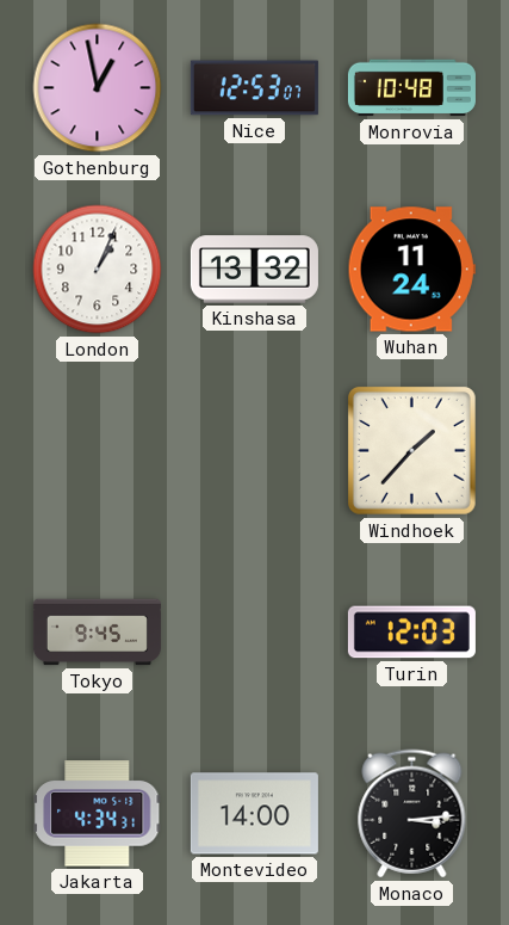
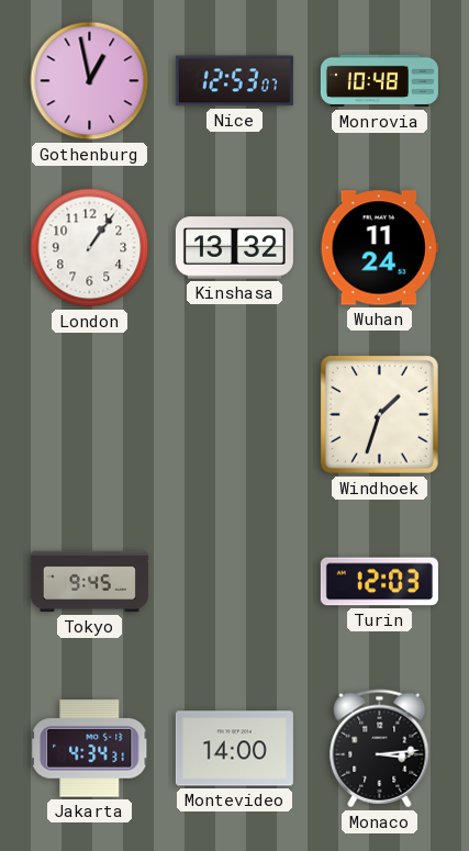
London: 1:04 -> 1:06 (90, 248)
Windhoek: 1:37 -> 1:33 (379, 414)
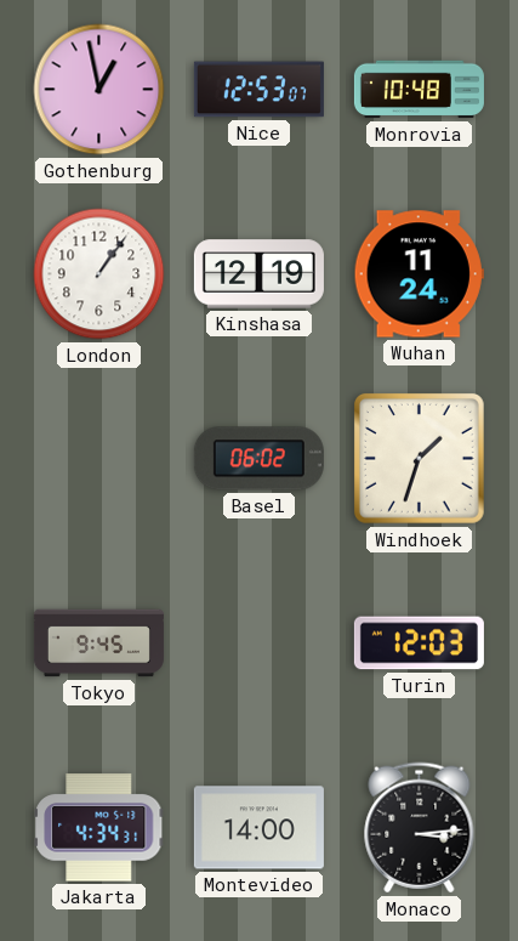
Kinshasa: 13:32 -> 12:19 (258, 274)
Basel: none -> 06:02 (258, 459)
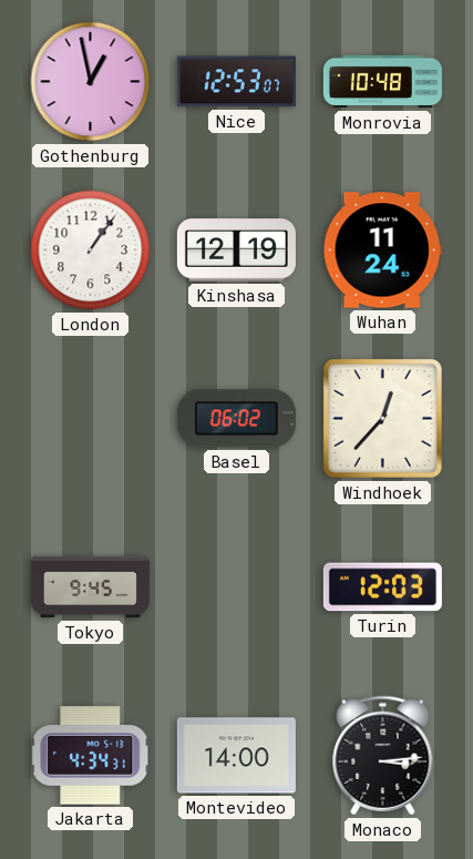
Windhoek: 1:33 -> 12:37 (382, 418)
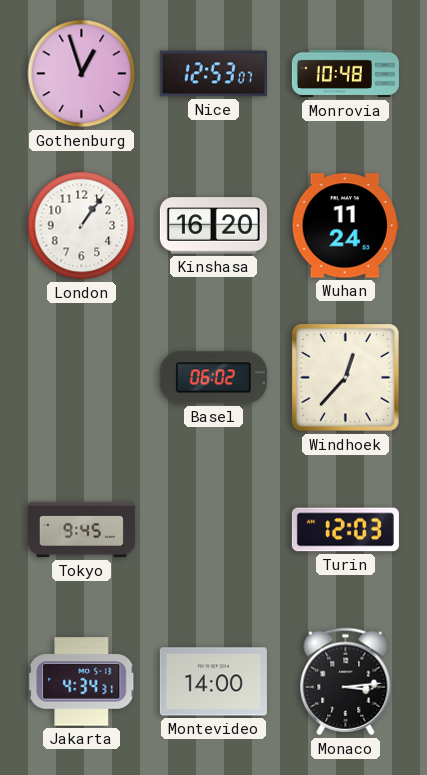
Gothenburg: 12:58 -> 12:57 (82, 74)
Kinshasa: 12:19 -> 16:20 (213, 226)
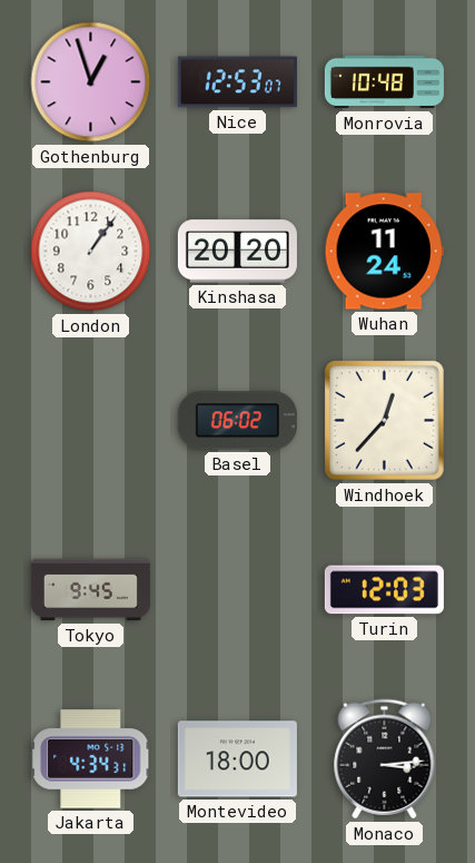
Kinshasa: 16:20 -> 20:20 (237, 252)
Montevideo: 14:00 -> 18:00 (237, 759)
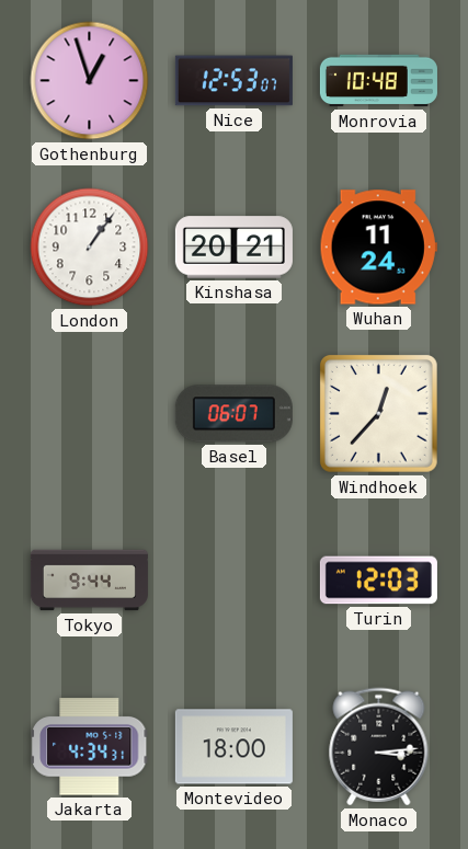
Kinshasa: 20:20 -> 20:21 (233, 248)
Basel: 06:02 -> 06:07 (233, 414)
Tokyo: 9:45 -> 9:44 (89, 581)
